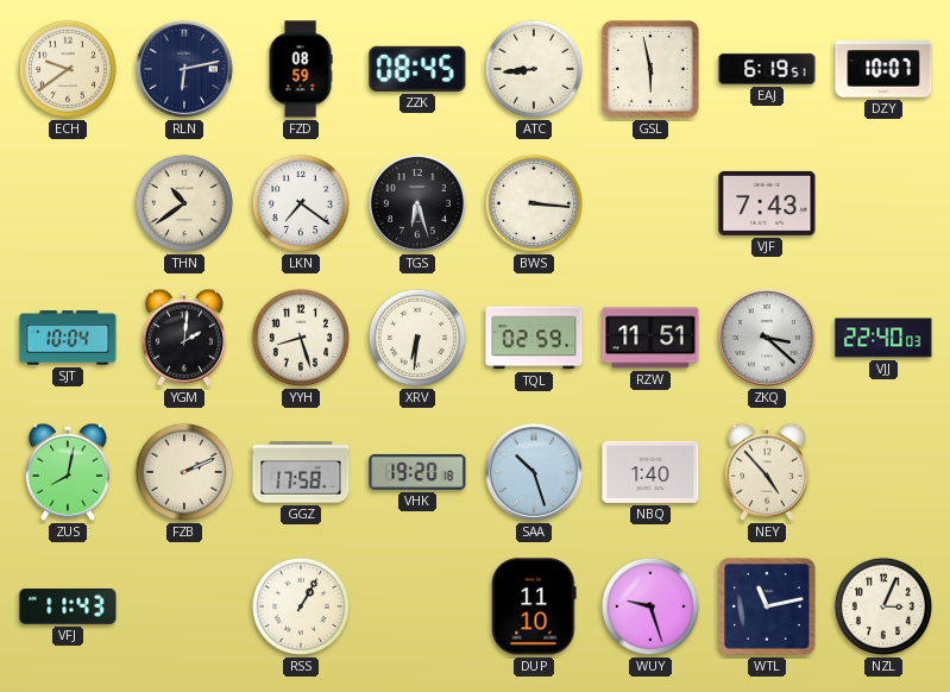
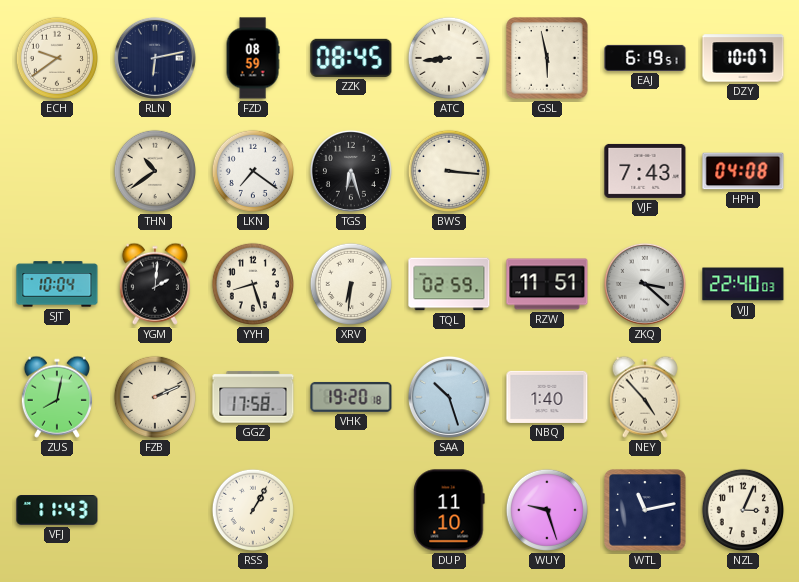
HPH: none -> 04:08 (743, 171)
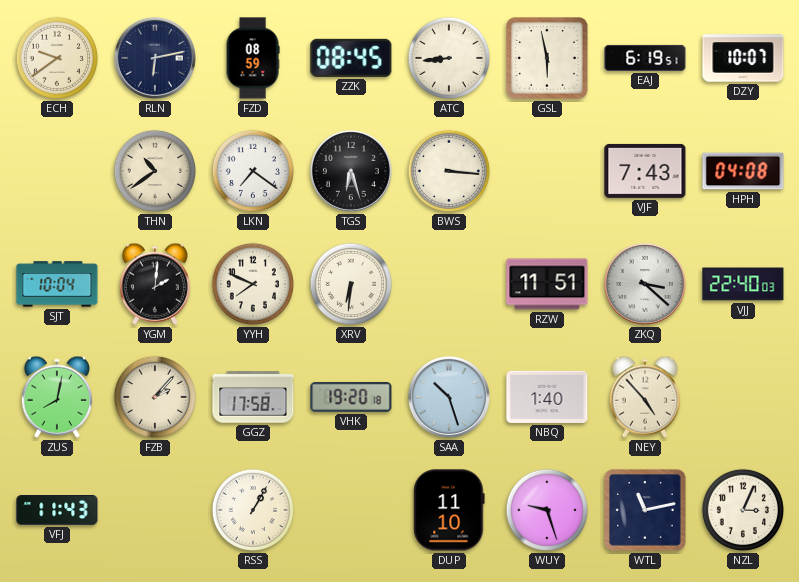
YYH: 8:27 -> 7:49 (253, 284)
TQL: 02:59 -> none (449, 284)
FZB: 2:11 -> 2:07 (155, 397)
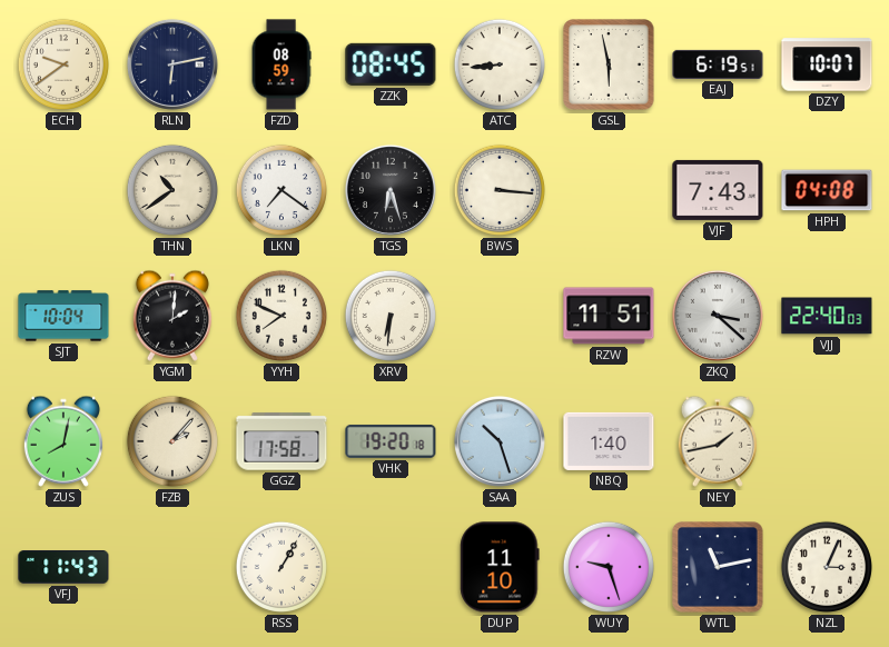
NEY: 4:53 -> 1:43 (718, 441)
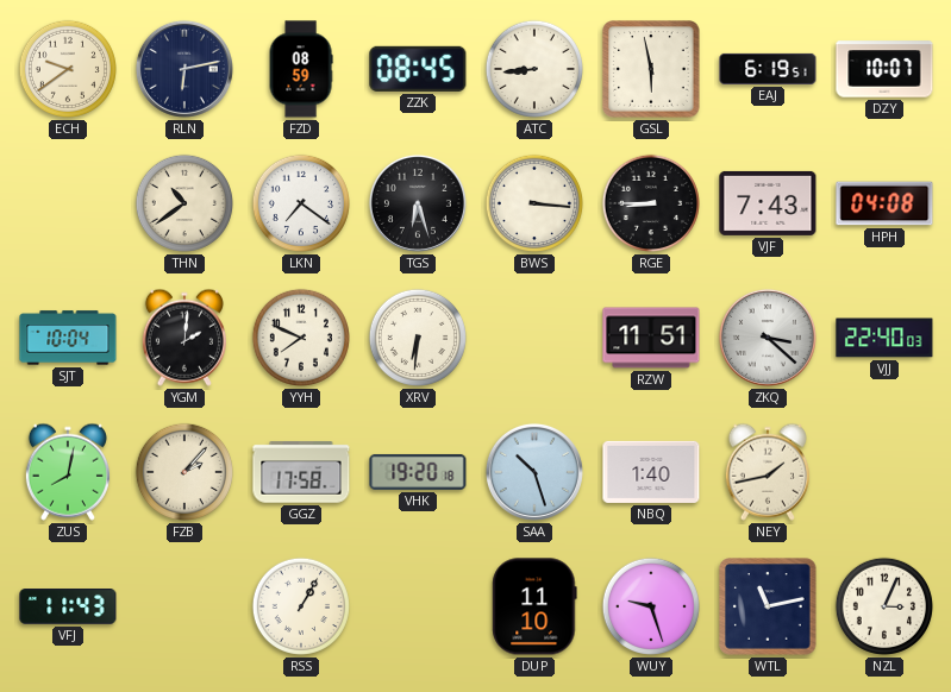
RGE: none -> 8:45 (651, 203)
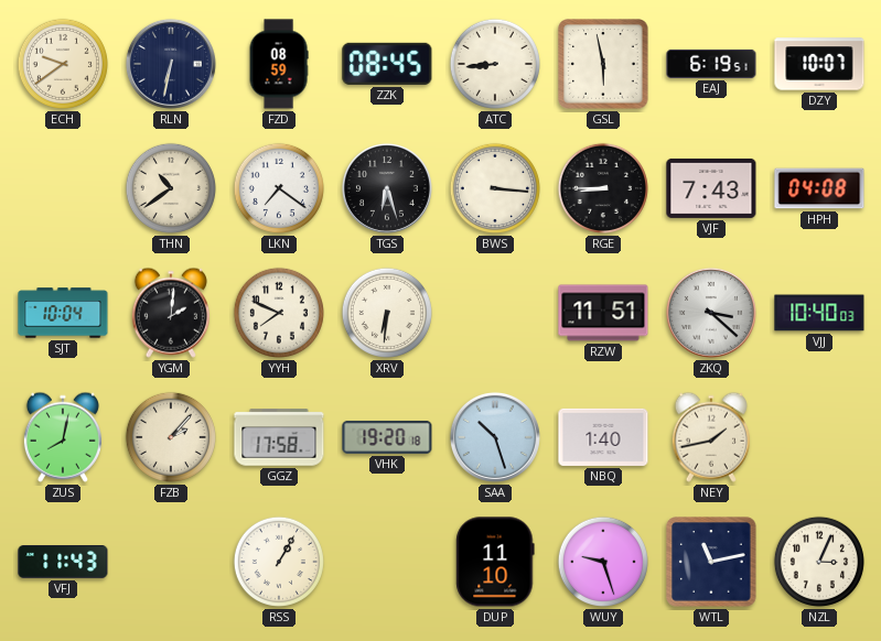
RLN: 6:13 -> 6:32 (171, 64)
VJJ: 22:40 -> 10:40 (819, 313)
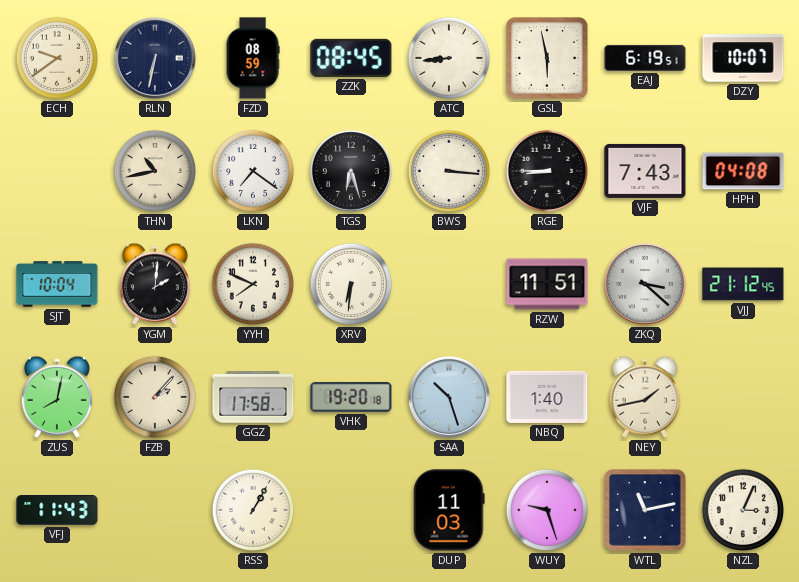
THN: 10:39 -> 10:43 (155, 171)
VJJ: 10:40 -> 21:12 (743, 284)
DUP: 11:10 -> 11:03 (449, 510)
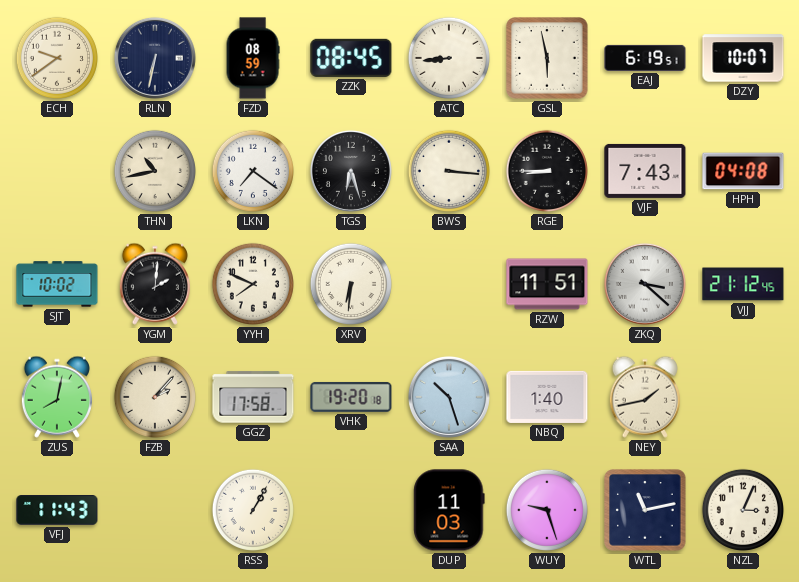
SJT: 10:04 -> 10:02 (57, 284)
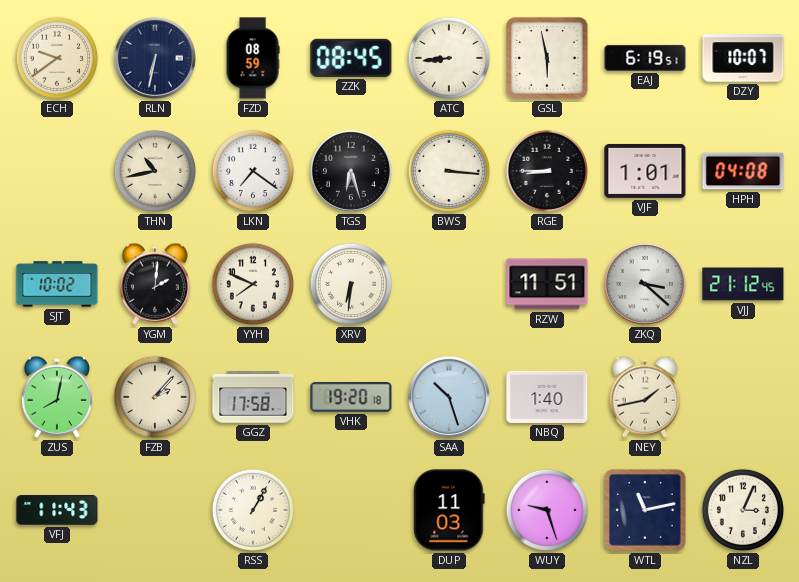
VJF: 7:43 -> 1:01 (645, 171)
